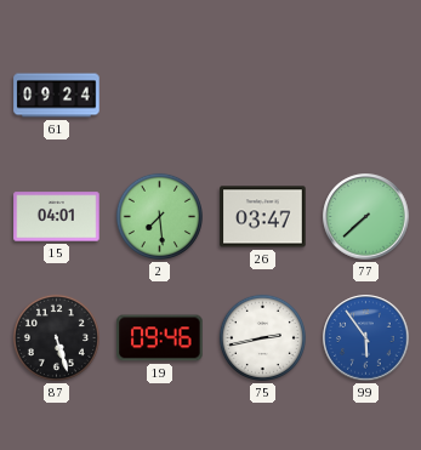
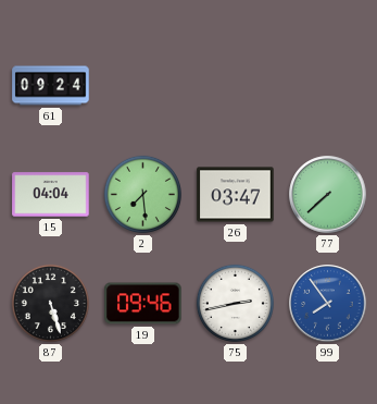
15: 04:01 -> 04:04 (51, 195)
99: 5:54 -> 7:54 (328, 304)
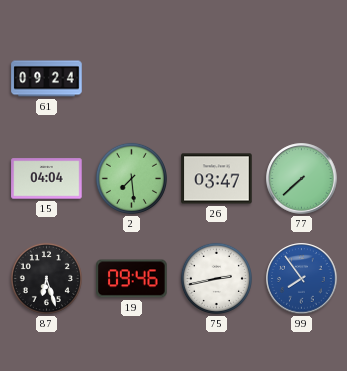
87: 5:27 -> 6:27 (46, 278)
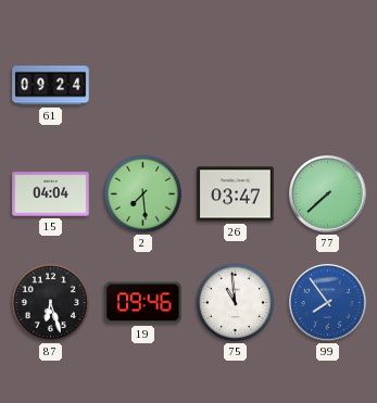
75: 2:43 -> 10:59 (235, 302)
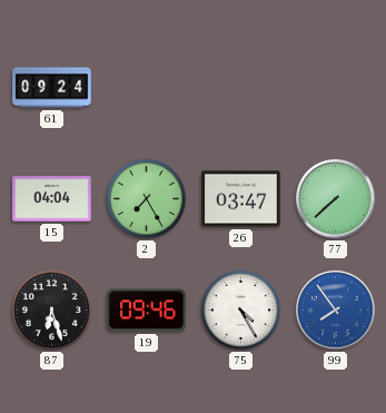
2: 7:29 -> 7:25 (146, 198)
75: 10:59 -> 4:25 (240, 309)
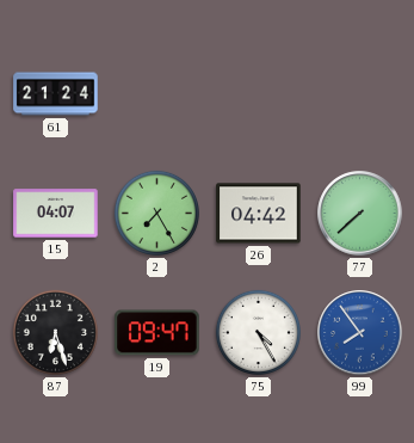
61: 09:24 -> 21:24 (56, 94)
15: 04:04 -> 04:07 (56, 214)
26: 03:47 -> 04:42 (259, 214)
19: 09:46 -> 09:47 (157, 333)
